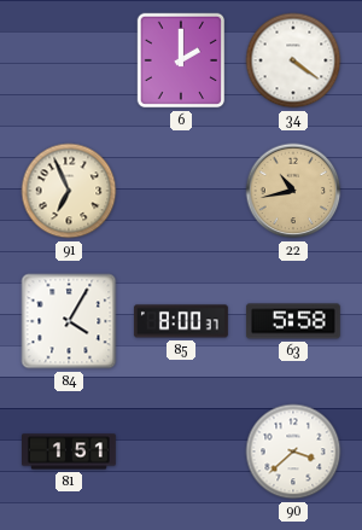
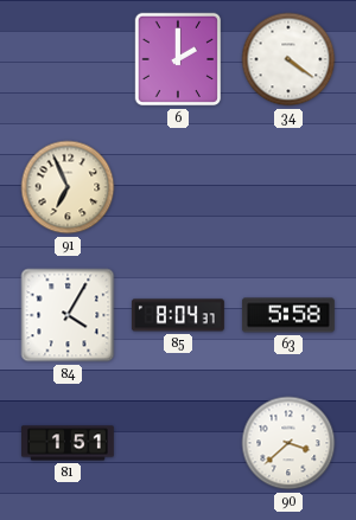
22: 10:43 -> none (293, 191)
85: 8:00 -> 8:04 (178, 315)
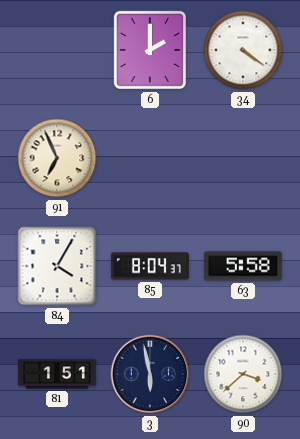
3: none -> 5:58 (150, 374)
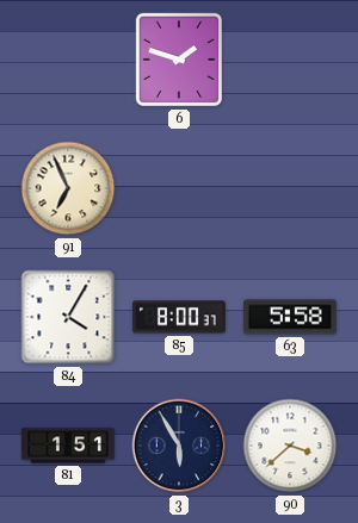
6: 2:00 -> 1:48 (179, 60)
34: 4:21 -> none (243, 50)
85: 8:04 -> 8:00 (179, 317)
3: 5:58 -> 5:55 (179, 446)
